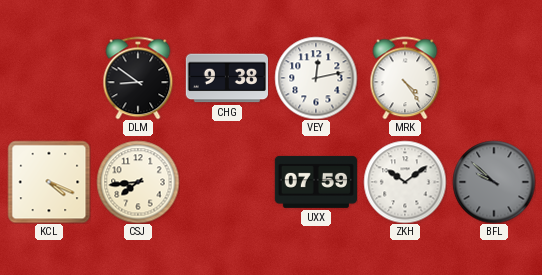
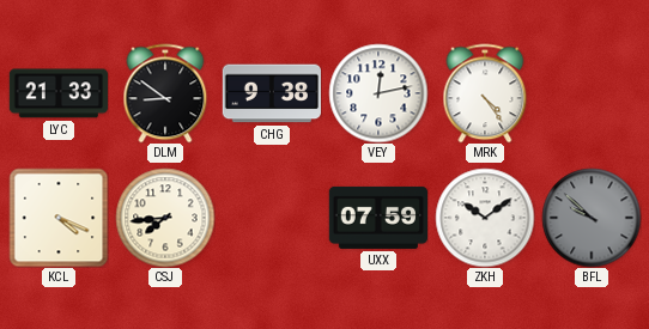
LYC: none -> 21:33 (57, 93)
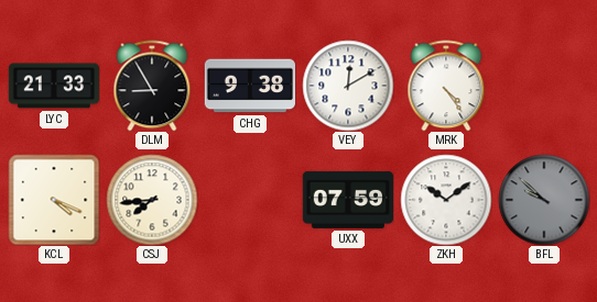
DLM: 8:51 -> 8:55 (152, 86)
VEY: 12:13 -> 12:10 (348, 86)
